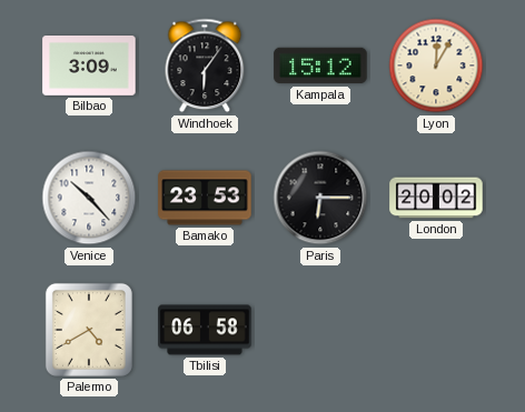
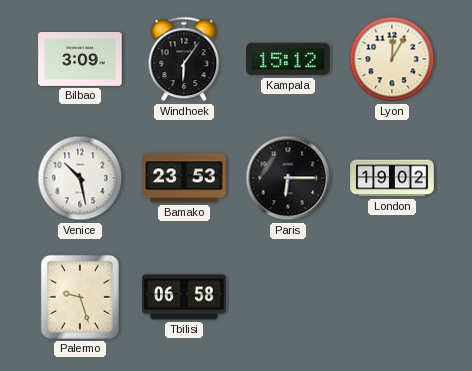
Venice: 10:23 -> 10:28 (80, 178)
London: 20:02 -> 19:02 (392, 178)
Palermo: 4:40 -> 9:27 (80, 297)
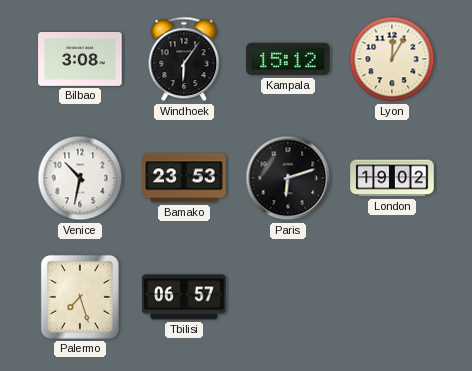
Bilbao: 3:09 -> 3:08 (80, 60)
Venice: 10:28 -> 10:32 (80, 178)
Paris: 6:15 -> 6:12 (288, 178)
Palermo: 9:27 -> 7:27 (80, 297)
Tbilisi: 06:58 -> 06:57 (184, 297)
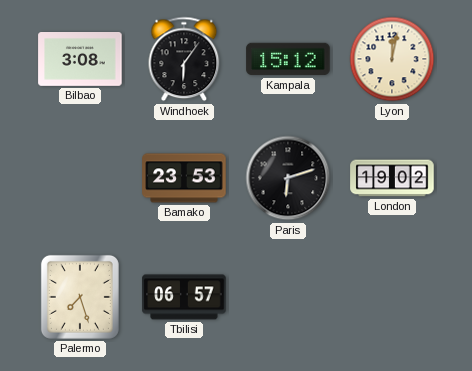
Lyon: 12:05 -> 12:02 (392, 59)
Venice: 10:32 -> none (80, 178)
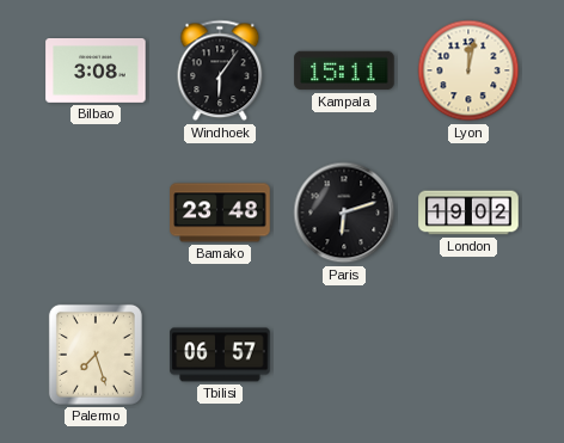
Kampala: 15:12 -> 15:11 (344, 70)
Bamako: 23:53 -> 23:48 (220, 213)
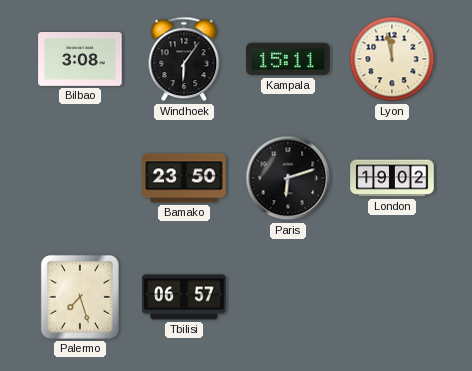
Lyon: 12:02 -> 11:58 (392, 59)
Bamako: 23:48 -> 23:50 (184, 178)
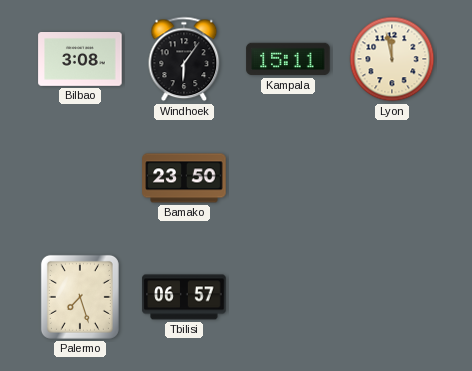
Paris: 6:12 -> none (288, 178)
London: 19:02 -> none (392, 178)
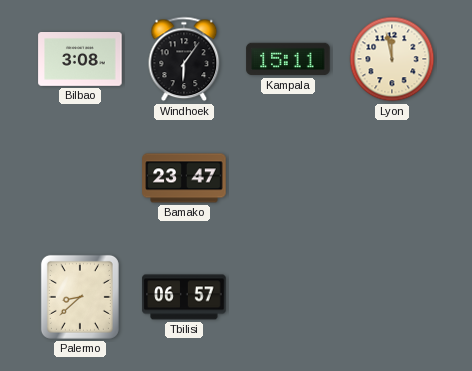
Bamako: 23:50 -> 23:47 (184, 178)
Palermo: 7:27 -> 8:38 (80, 297)
